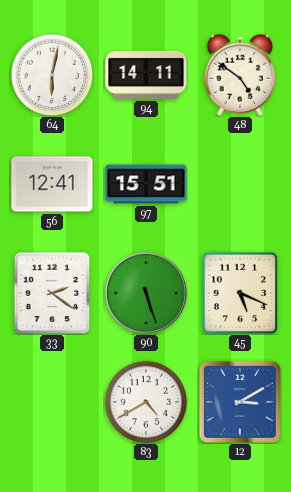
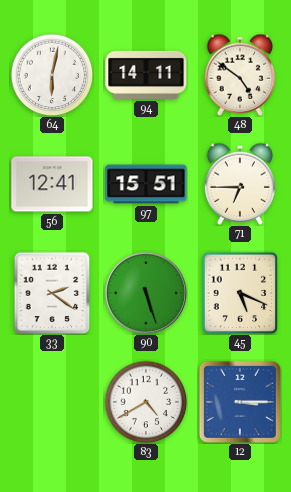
71: none -> 6:45 (240, 184)
12: 3:10 -> 3:15 (240, 402)
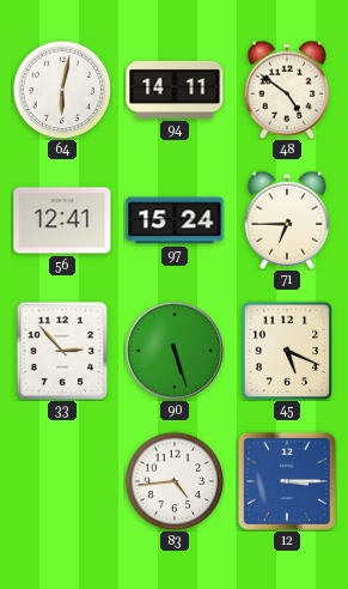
97: 15:51 -> 15:24 (175, 220)
33: 2:21 -> 2:53 (62, 351)
83: 4:40 -> 4:44 (175, 481)
